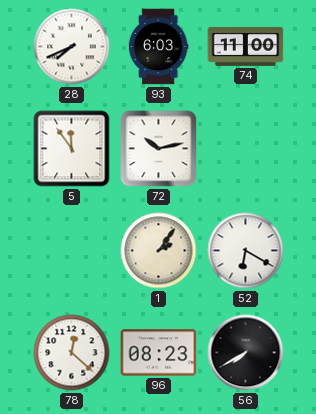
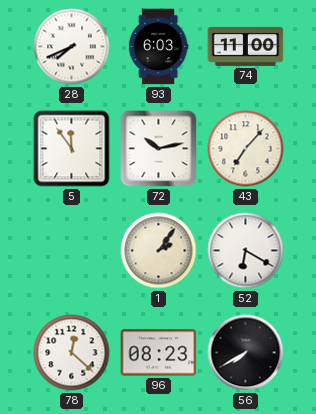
43: none -> 7:07 (246, 149)
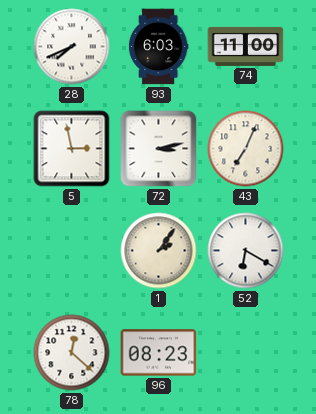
5: 11:54 -> 2:58 (72, 149)
72: 10:13 -> 3:13 (159, 149)
43: 7:07 -> 7:04 (246, 149)
56: 7:40 -> none (246, 353)
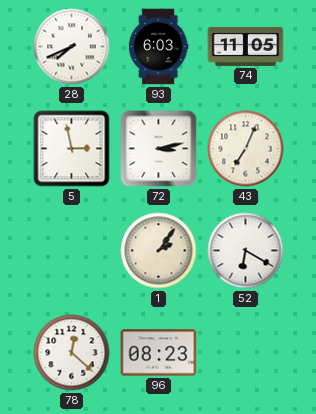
74: 11:00 -> 11:05 (246, 46)
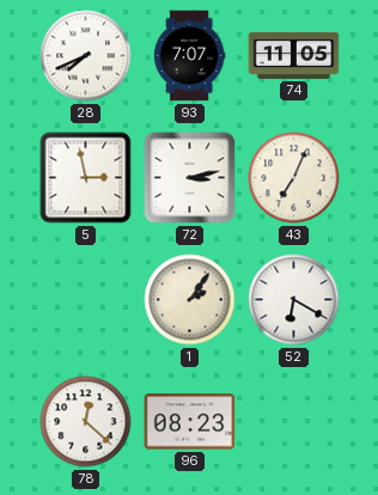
93: 6:03 -> 7:07 (189, 56)
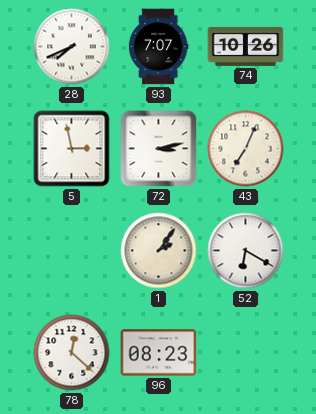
74: 11:05 -> 10:26 (246, 46)
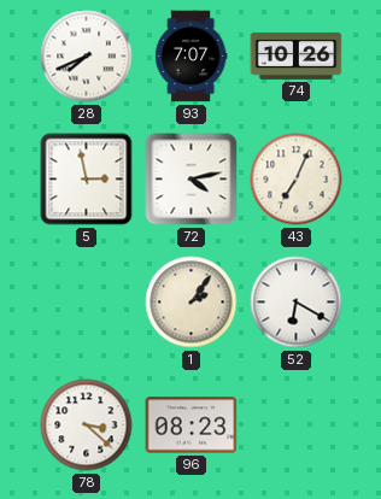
72: 3:13 -> 4:13 (192, 180)
78: 12:22 -> 3:22 (87, 425)
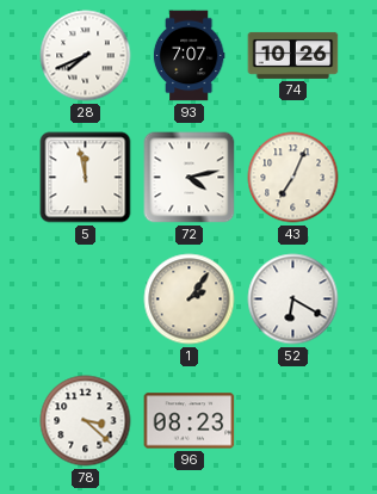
5: 2:58 -> 11:58 (86, 178)
